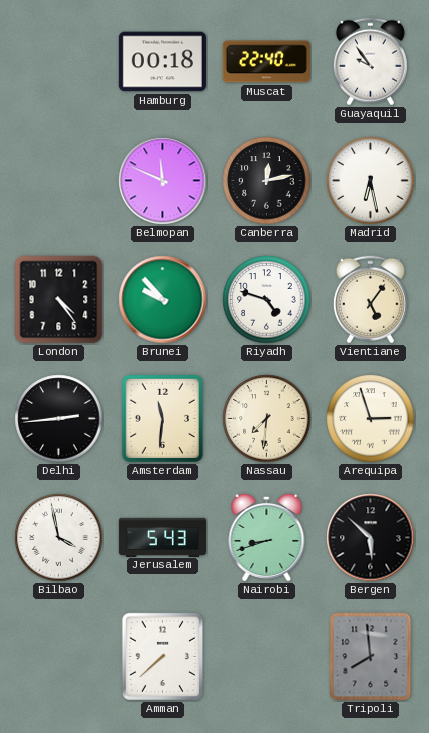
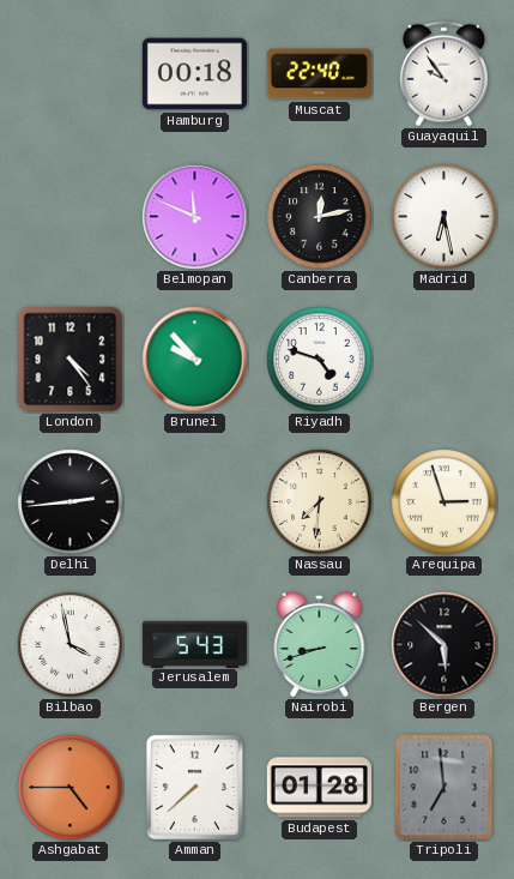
Vientiane: 5:06 -> none (370, 300)
Amsterdam: 11:31 -> none (162, 418)
Ashgabat: none -> 4:45 (71, 788)
Budapest: none -> 01:28 (319, 788)
Tripoli: 7:59 -> 6:59 (445, 788)
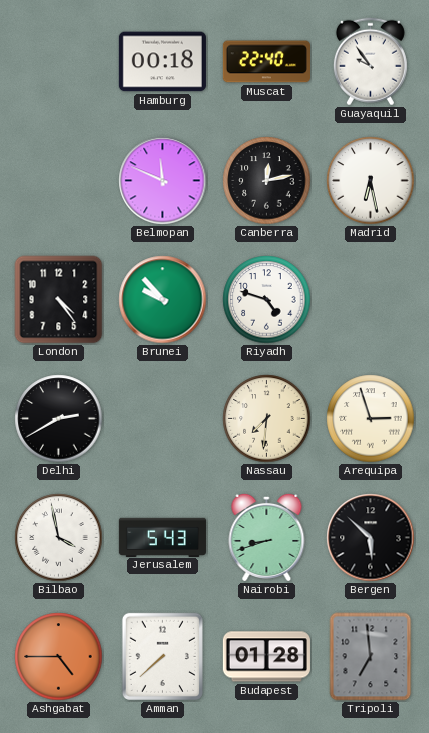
Delhi: 2:44 -> 2:40 (59, 419)
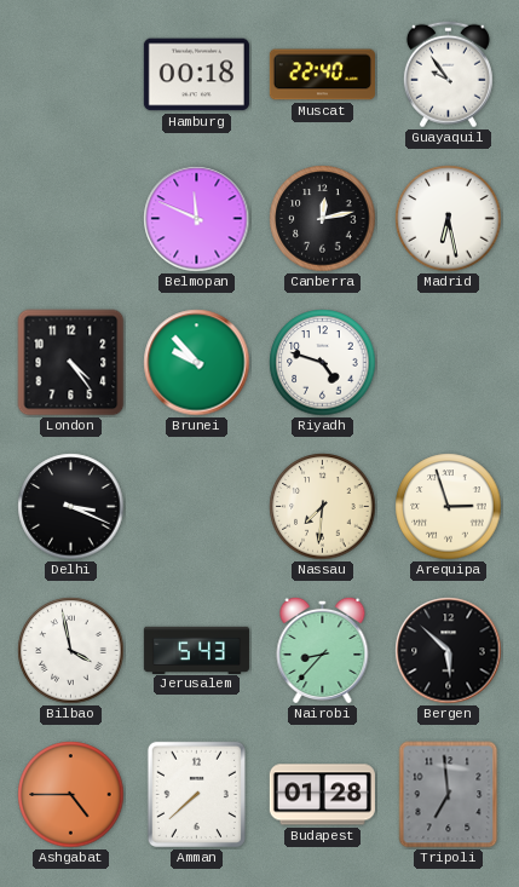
Delhi: 2:40 -> 3:19 (71, 507)
Nairobi: 8:42 -> 8:37 (323, 650)
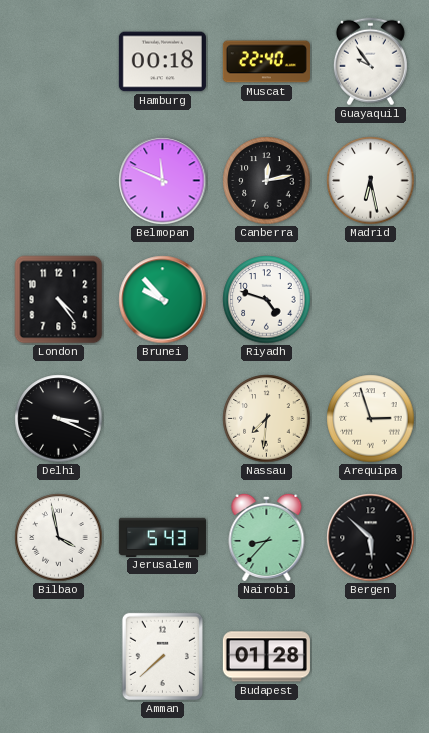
Ashgabat: 4:45 -> none (71, 795)
Tripoli: 6:59 -> none (449, 795)
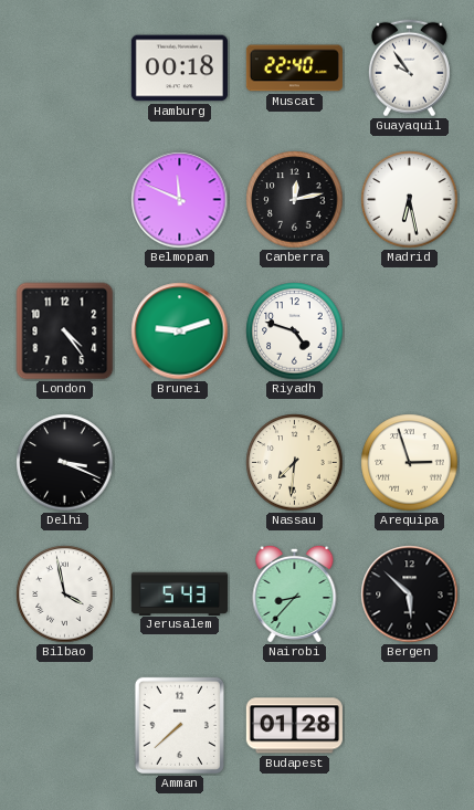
Brunei: 9:53 -> 9:12 (180, 332)
